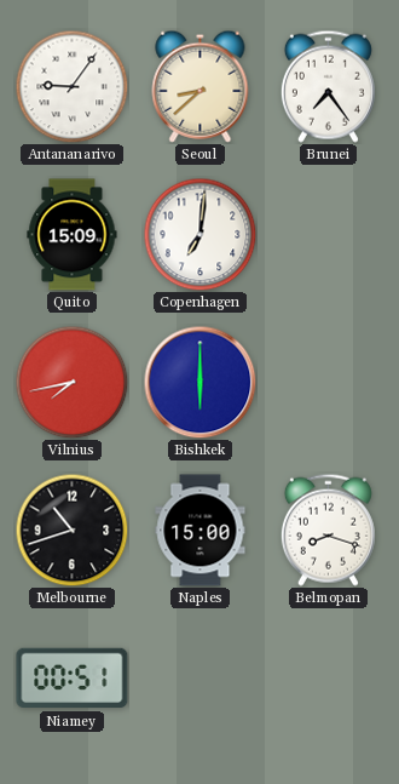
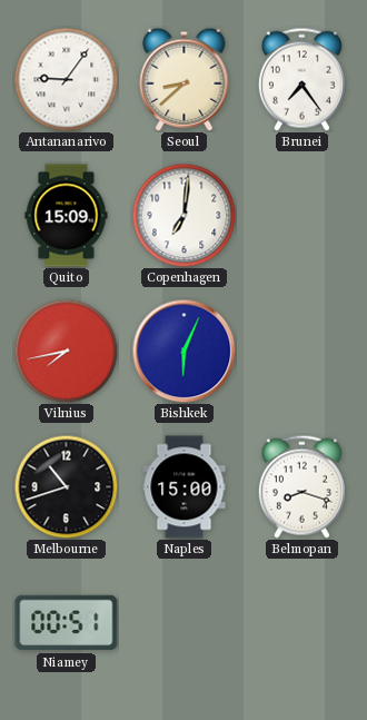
Bishkek: 6:00 -> 6:04 (183, 351)
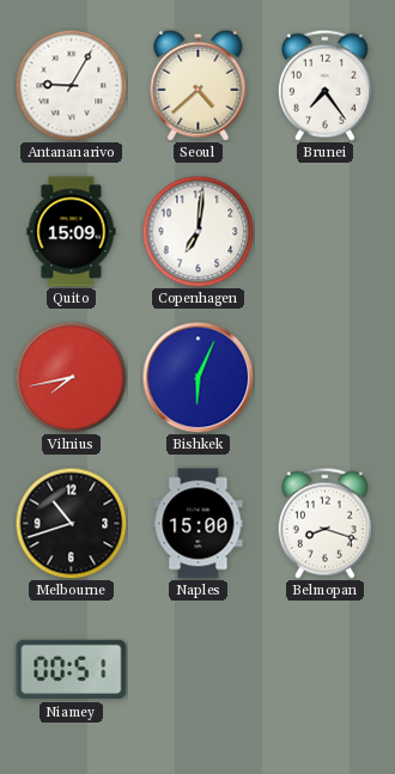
Antananarivo: 9:06 -> 9:05 (71, 85)
Seoul: 8:38 -> 4:38 (199, 85)
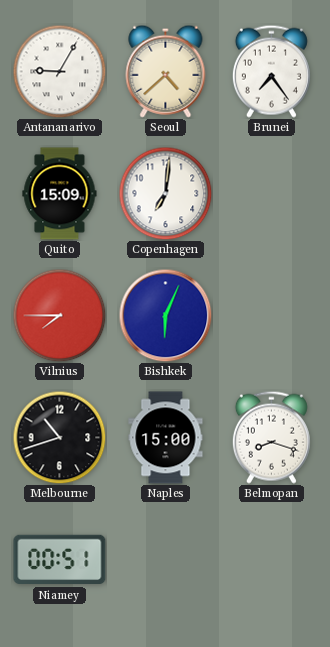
Vilnius: 7:43 -> 7:45 (59, 315)
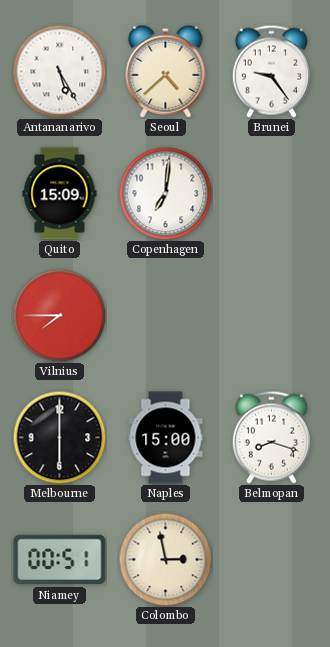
Antananarivo: 9:05 -> 5:25 (59, 71)
Brunei: 7:24 -> 9:24 (271, 71)
Bishkek: 6:04 -> none (165, 315)
Melbourne: 10:42 -> 6:00 (59, 437)
Colombo: none -> 2:58 (165, 559)
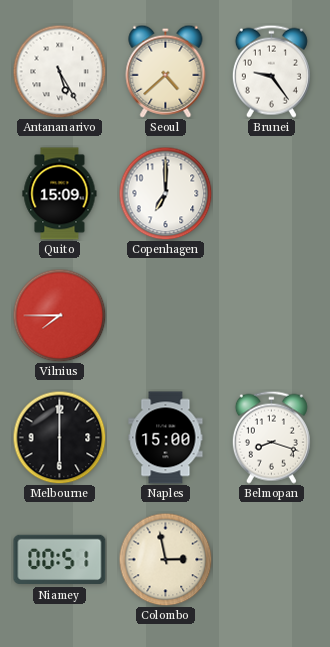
Copenhagen: 7:01 -> 7:00 (165, 193)
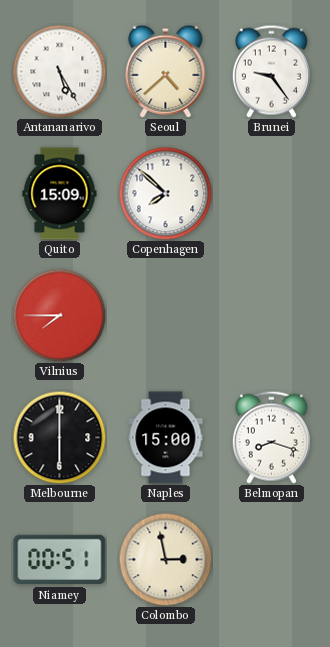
Copenhagen: 7:00 -> 7:52 (165, 193)
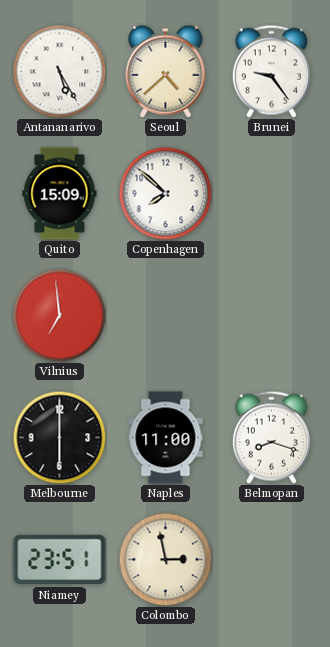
Vilnius: 7:45 -> 6:59 (59, 315)
Naples: 15:00 -> 11:00 (166, 438)
Niamey: 00:51 -> 23:51 (60, 560)
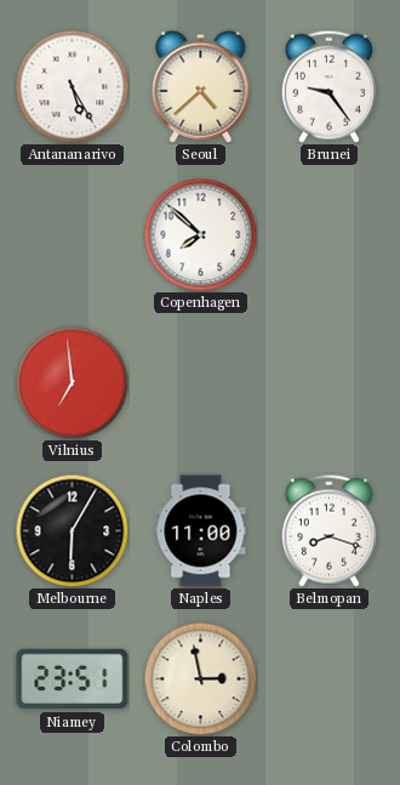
Quito: 15:09 -> none (60, 194)
Melbourne: 6:00 -> 6:05 (72, 530)
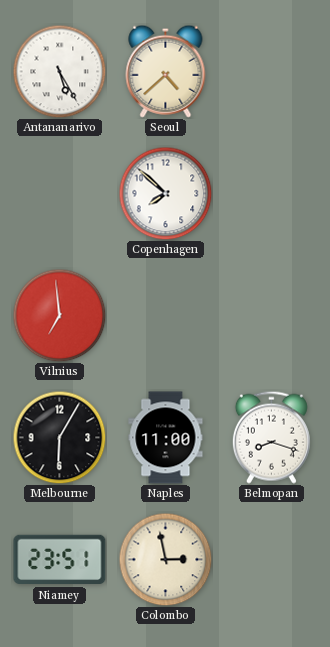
Brunei: 9:24 -> none (328, 86)
